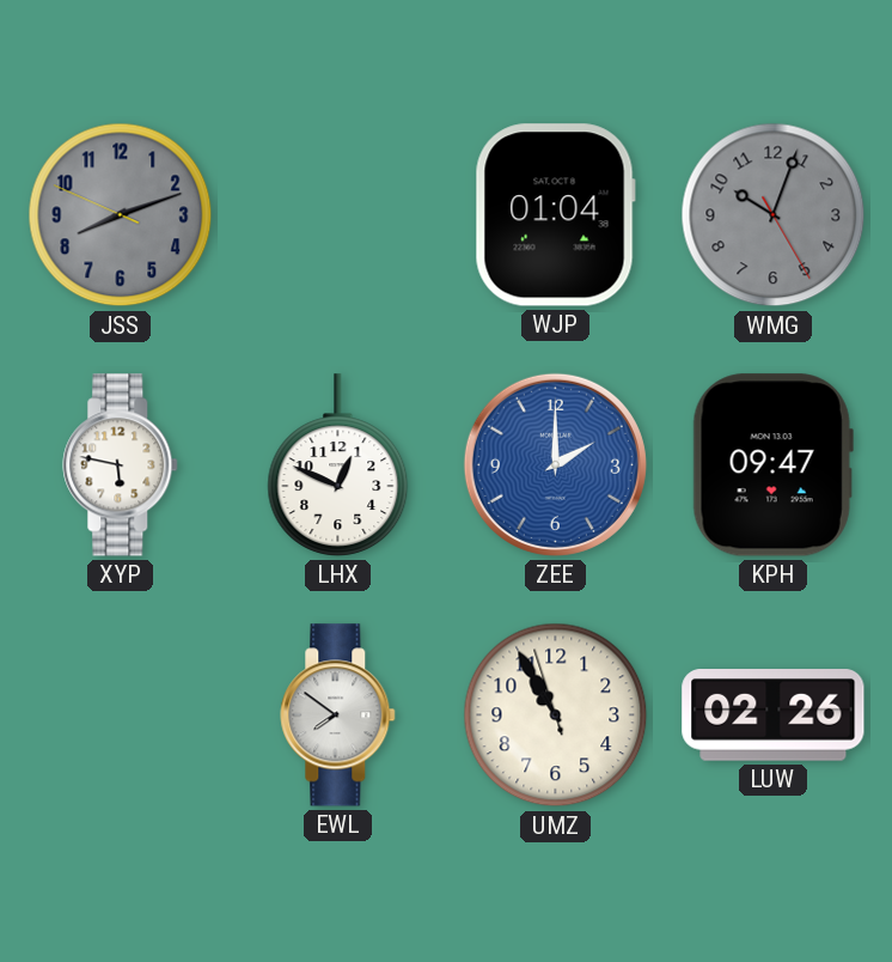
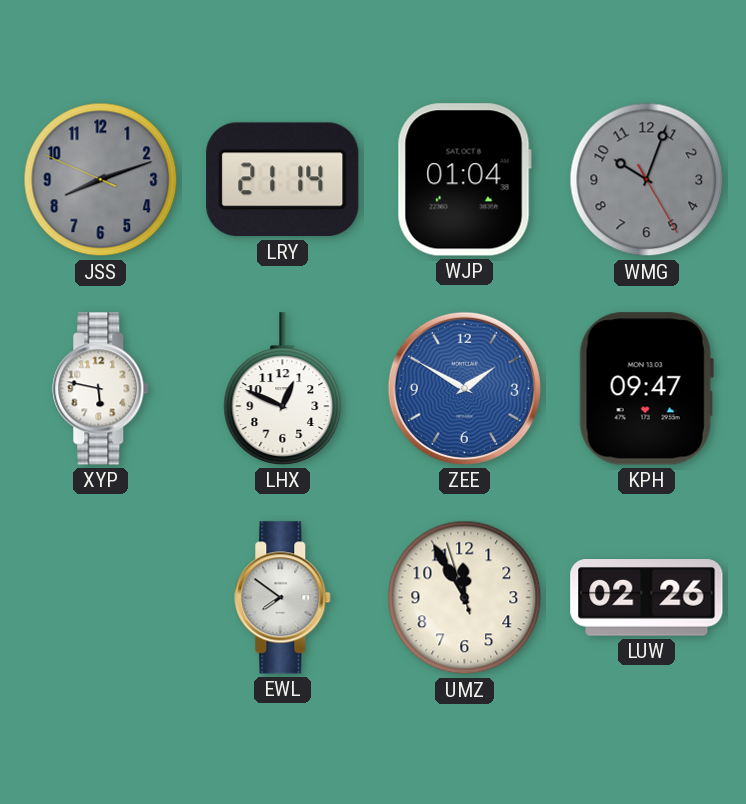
LRY: none -> 21:14 (283, 180)
ZEE: 2:00 -> 1:50 (464, 388)
UMZ: 10:54 -> 11:54 (465, 598)
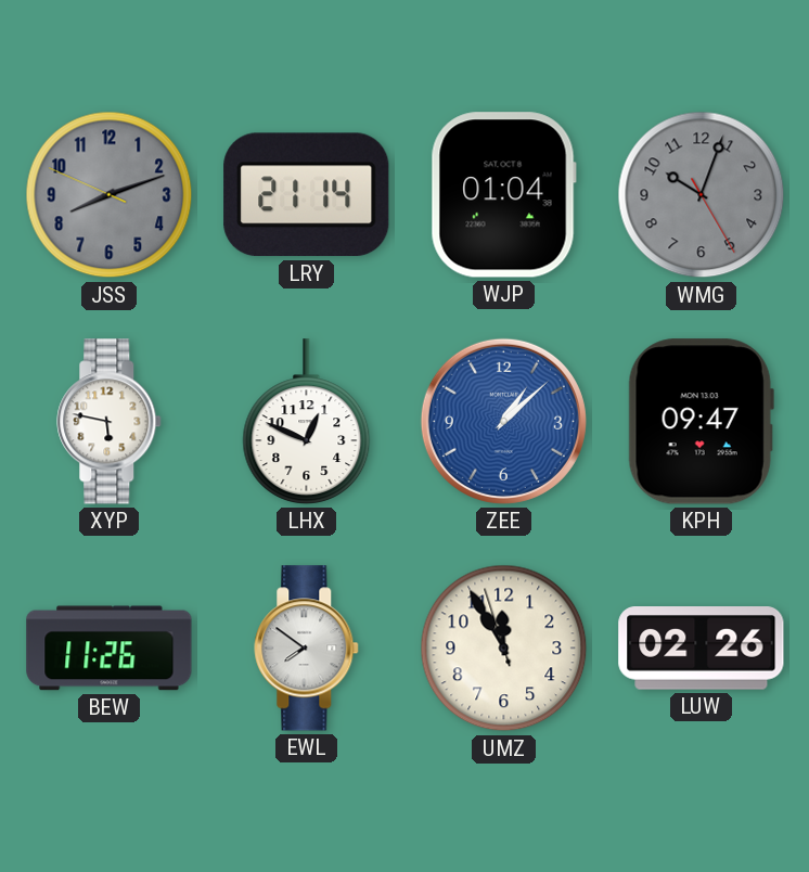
ZEE: 1:50 -> 1:08 (503, 421)
BEW: none -> 11:26 (110, 649)
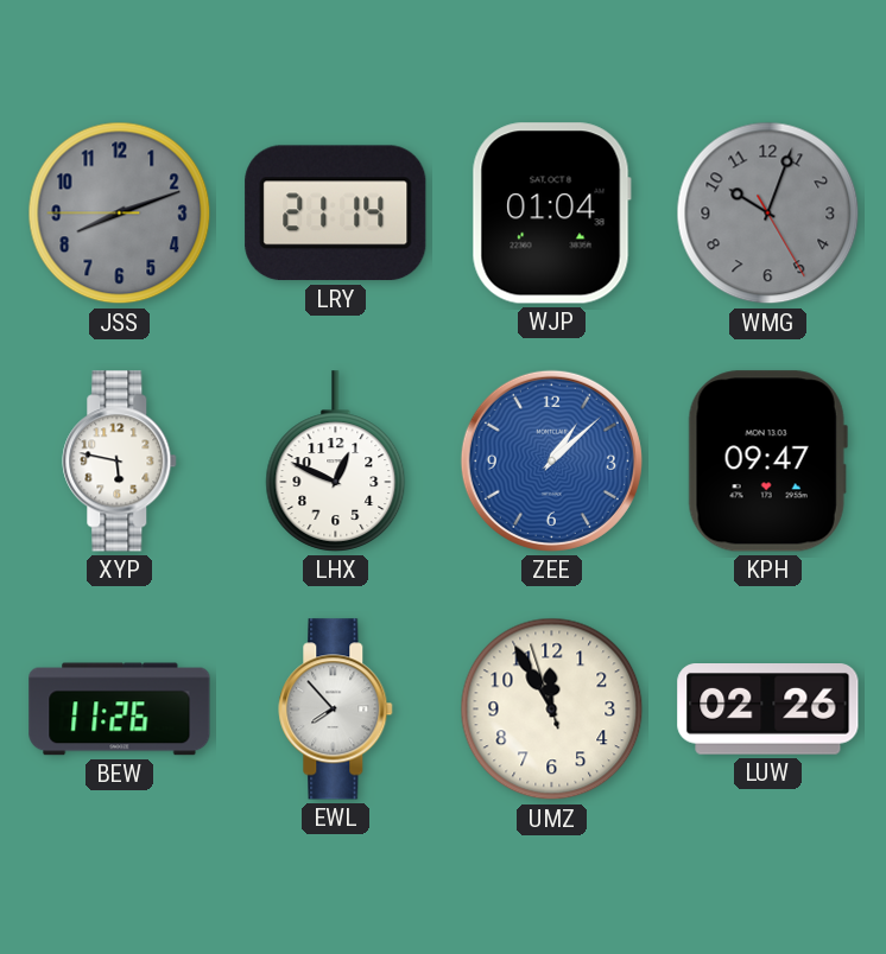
JSS: 8:11:49 -> 8:11:45 (120, 214)
EWL: 7:51 -> 7:53 (336, 710)
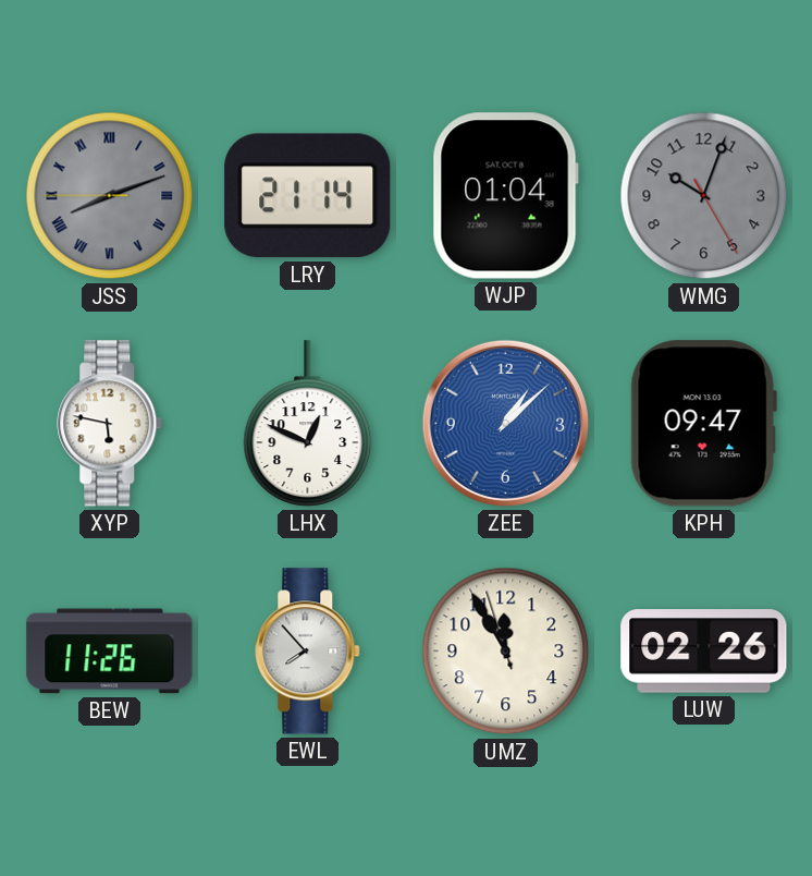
JSS numerals: Arabic -> Roman (110, 196)
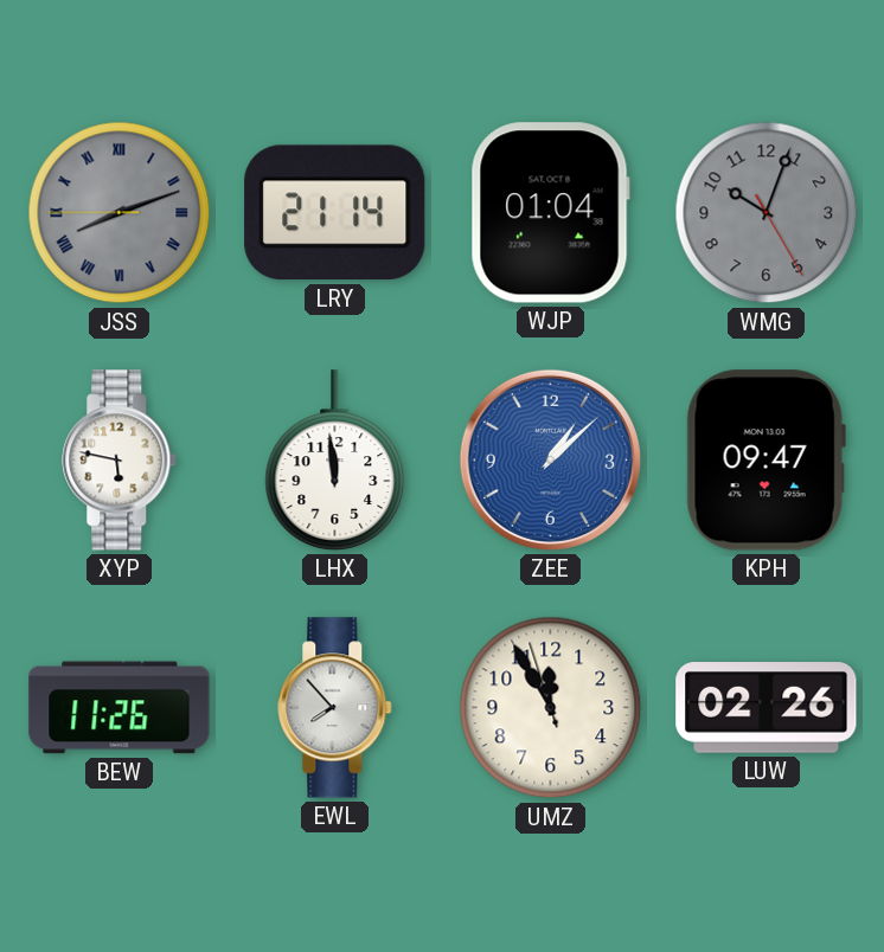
LHX: 12:49 -> 11:59 (335, 461)
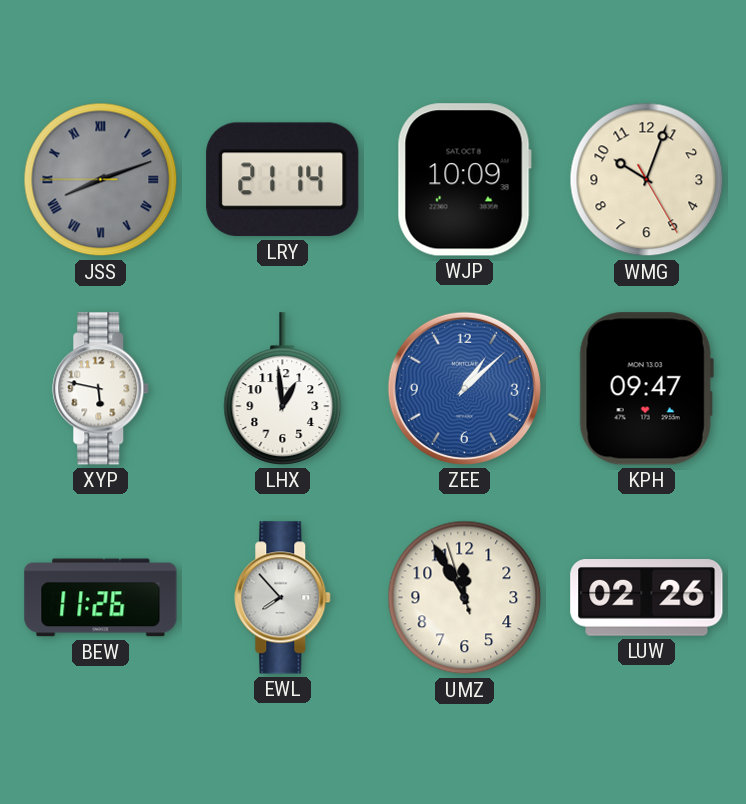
WJP: 01:04 -> 10:09 (464, 180)
WMG dial: grey -> cream (647, 180)
LHX: 11:59 -> 12:59 (283, 389)
